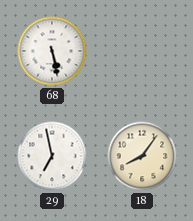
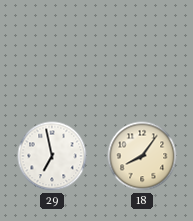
68: 5:28 -> none (52, 51)
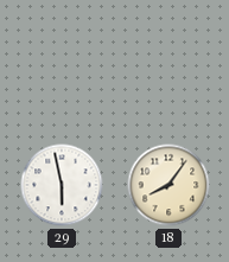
29: 6:58 -> 5:58 (62, 185)
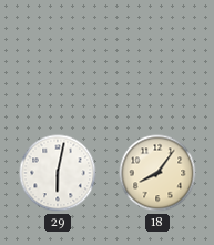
29: 5:58 -> 6:02 (58, 173)
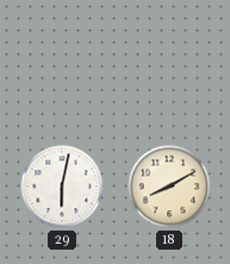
18: 8:06 -> 8:10 (169, 186)
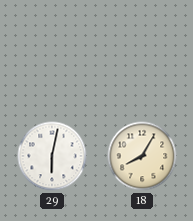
18: 8:10 -> 8:05 (142, 156)
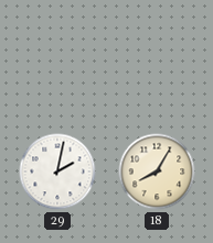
29: 6:02 -> 2:02 (57, 172)
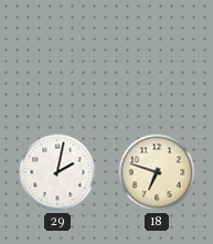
18: 8:05 -> 6:48 (157, 172)
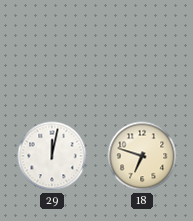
29: 2:02 -> 12:02 (52, 156)
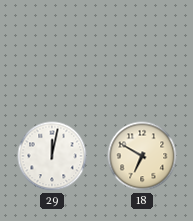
18: 6:48 -> 6:50 (142, 156)
